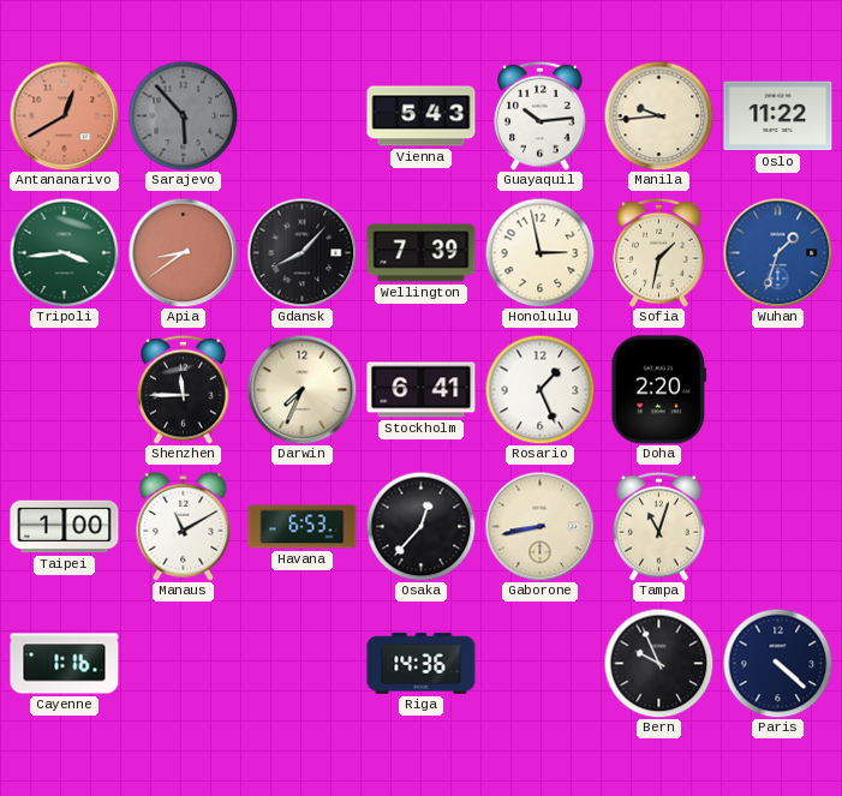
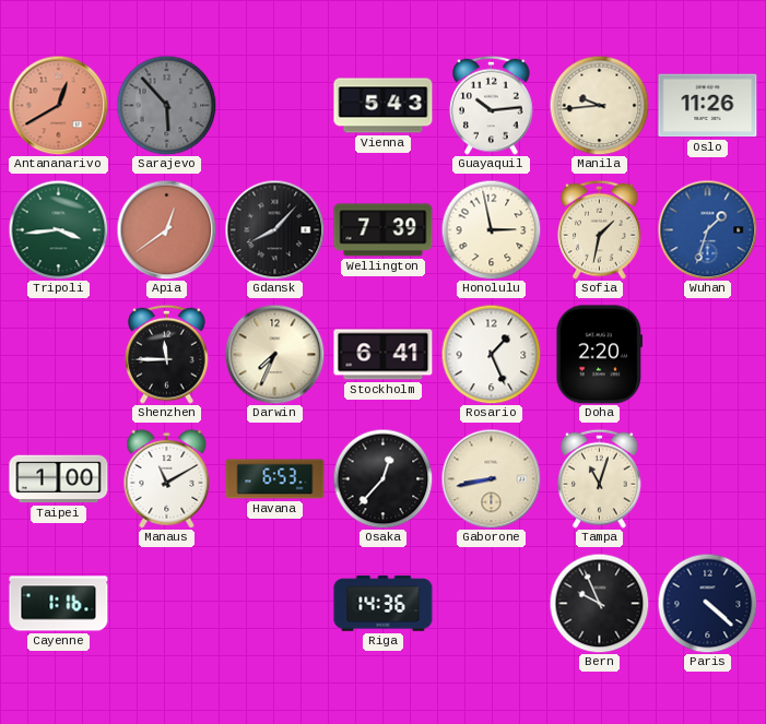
Oslo: 11:22 -> 11:26 (708, 106)
Apia: 8:39 -> 12:39 (166, 229)
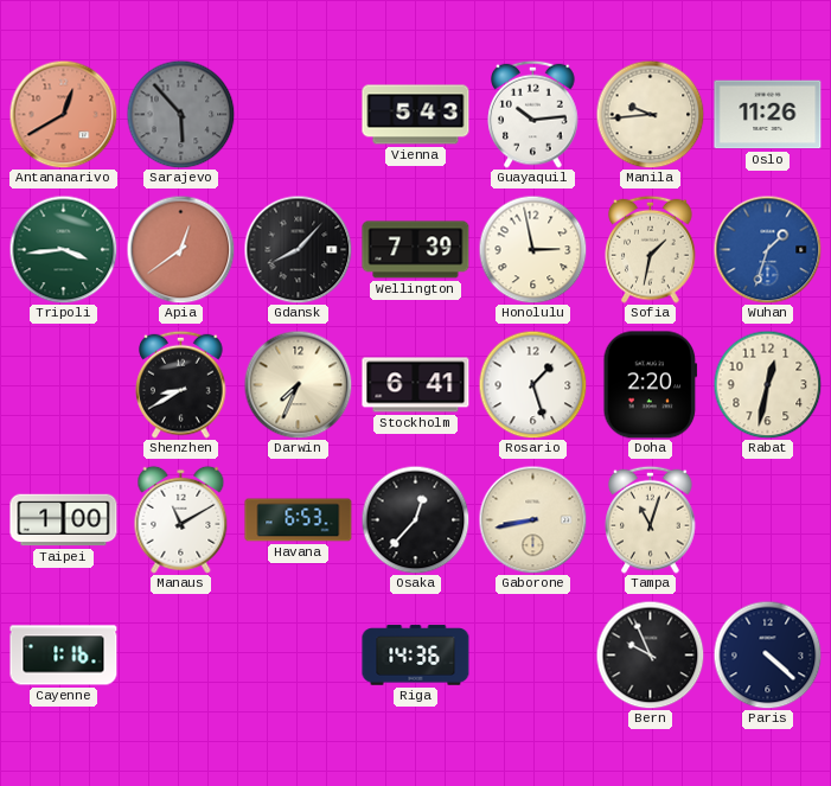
Shenzhen: 11:45 -> 8:40 (181, 384)
Rosario: 1:26 -> 1:27 (532, 384)
Rabat: none -> 12:32 (767, 384)
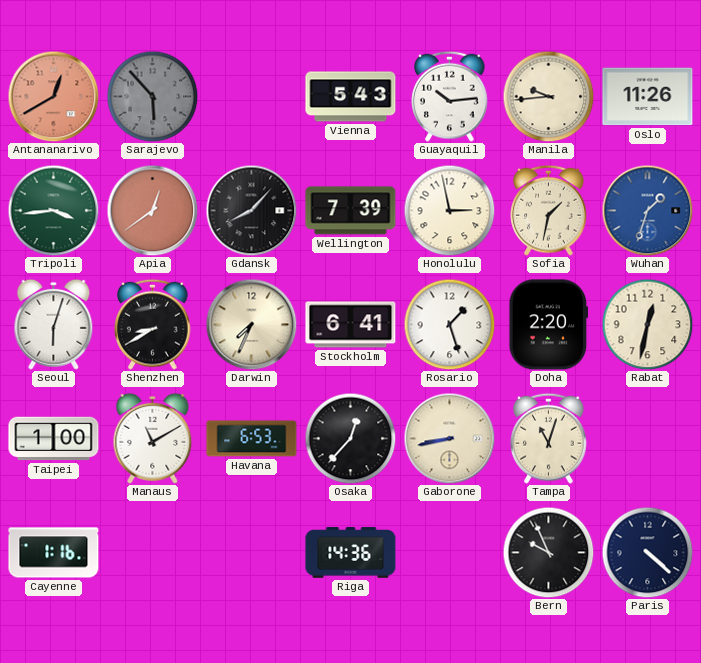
Seoul: none -> 6:03 (54, 324)
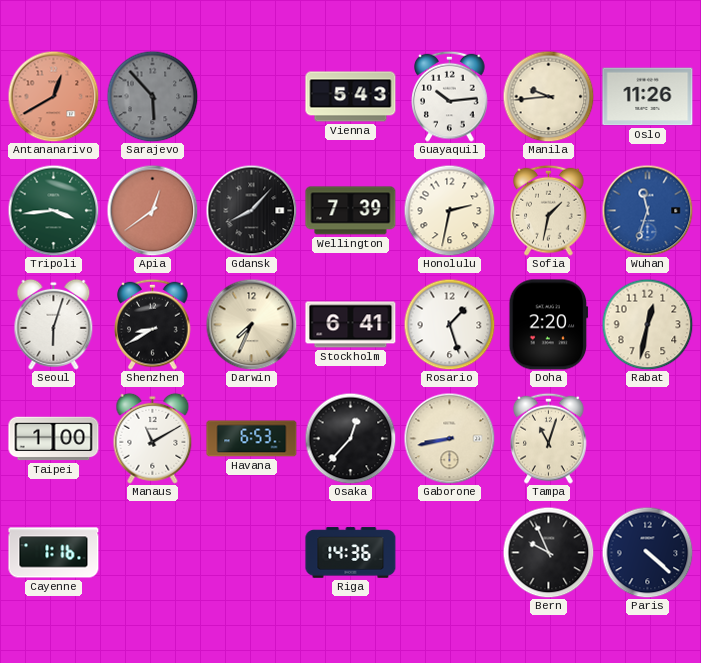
Honolulu: 2:58 -> 2:32 (449, 210)
Wuhan: 1:33 -> 11:33 (647, 210)
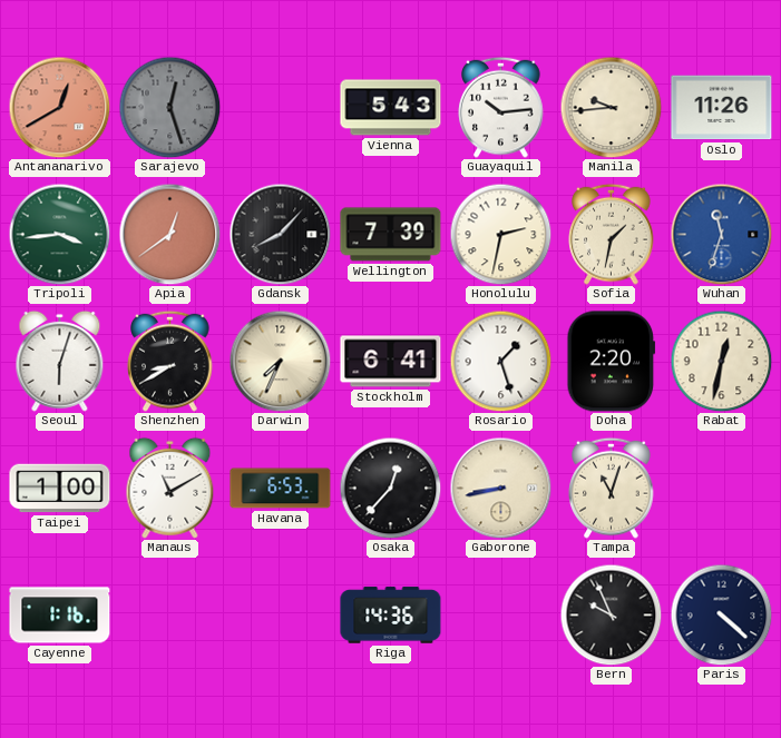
Sarajevo: 5:53 -> 12:27 (169, 107)
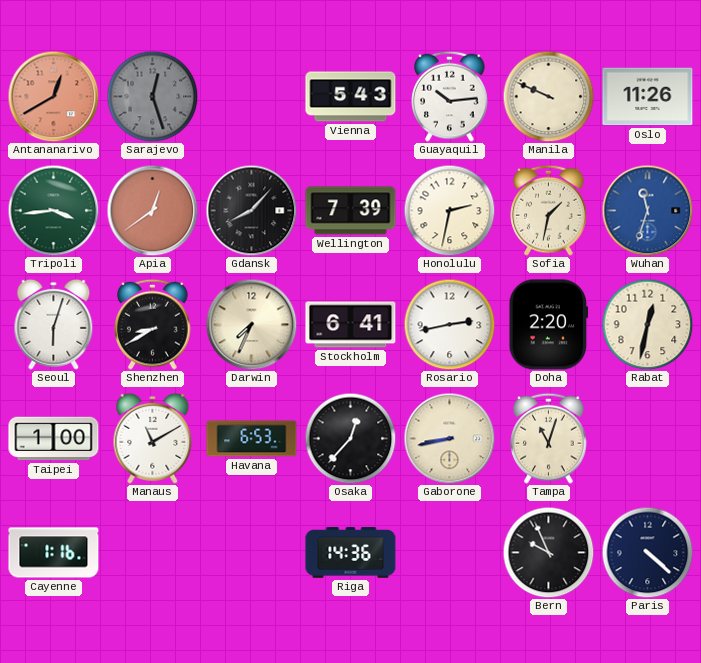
Manila: 9:44 -> 9:49 (548, 96)
Rosario: 1:27 -> 2:43 (449, 324)
